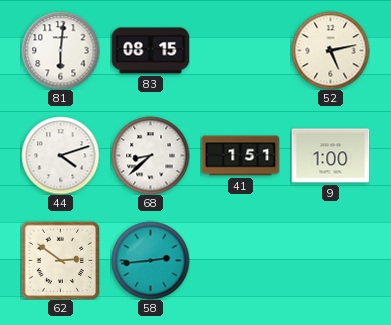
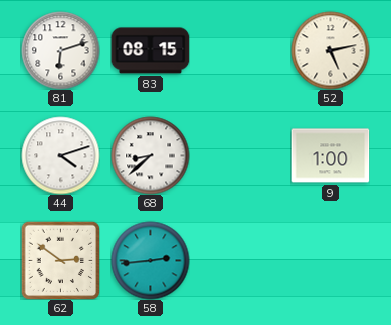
81: 6:01 -> 6:12 (60, 50)
41: 1:51 -> none (240, 156)
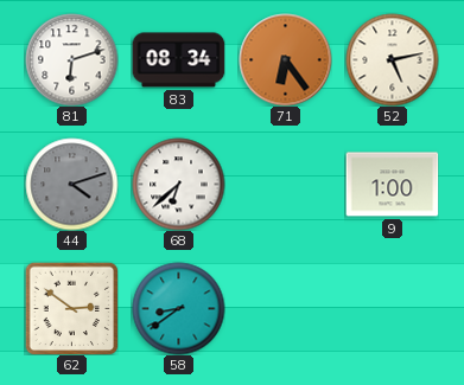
83: 08:15 -> 08:34 (178, 60)
71: none -> 6:24 (285, 59)
44 dial: white -> grey (71, 184)
68: 8:38 -> 6:38 (178, 184)
58: 2:44 -> 8:39 (178, 308)
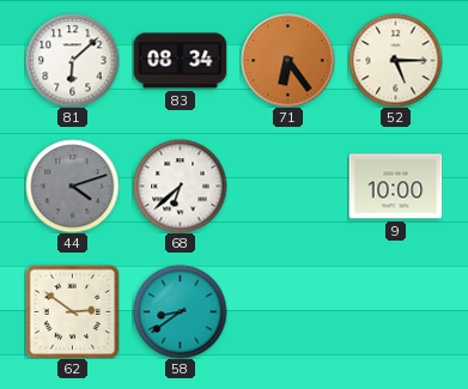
81: 6:12 -> 6:08 (72, 60)
52: 5:13 -> 5:15 (395, 60)
9: 1:00 -> 10:00 (395, 187)
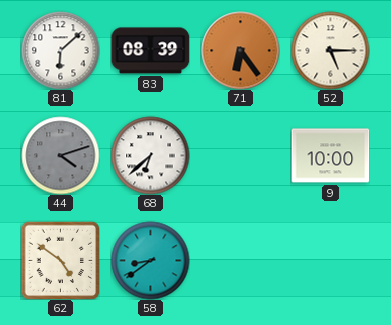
83: 08:34 -> 08:39 (150, 51)
62: 2:51 -> 4:51 (60, 260)
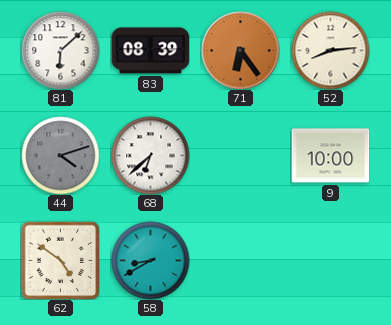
52: 5:15 -> 8:14 (330, 50)
58: 8:39 -> 8:40 (150, 260)
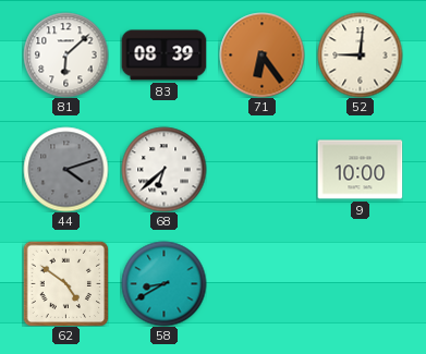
52: 8:14 -> 9:01 (360, 54)
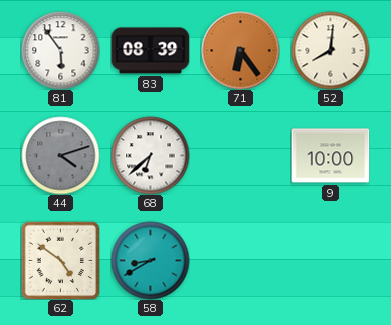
81: 6:08 -> 5:54 (60, 50)
52: 9:01 -> 8:01 (330, 50)
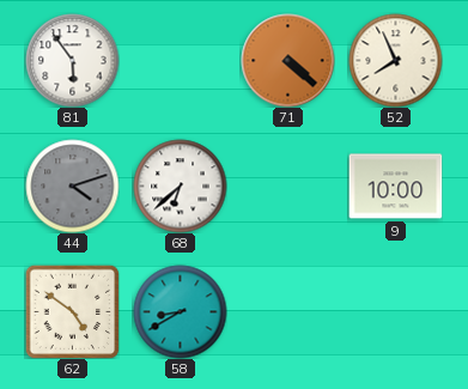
83: 08:39 -> none (150, 51)
71: 6:24 -> 4:22 (287, 60)
52: 8:01 -> 7:56 (395, 60)
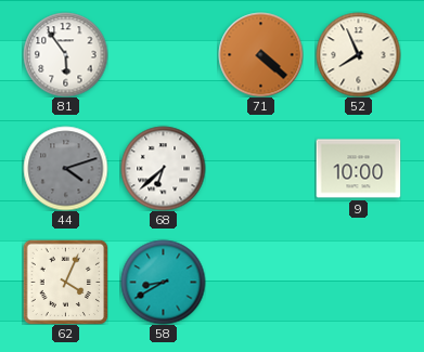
62: 4:51 -> 4:04 (65, 282)
